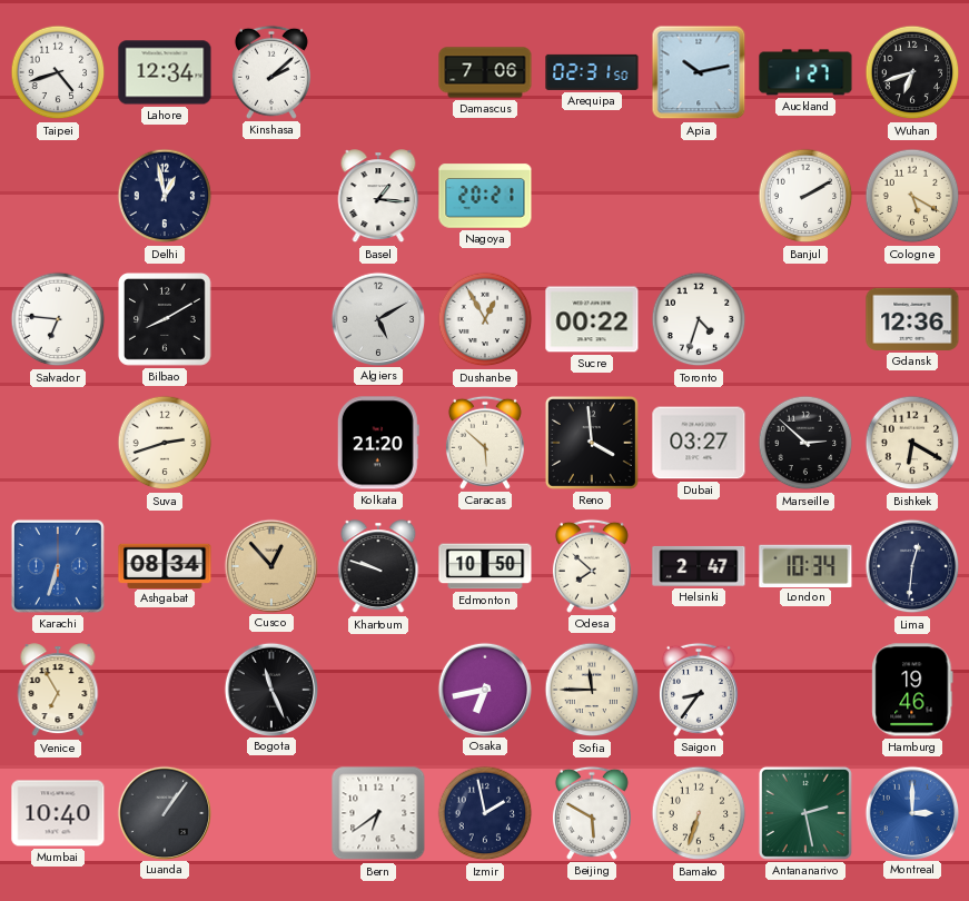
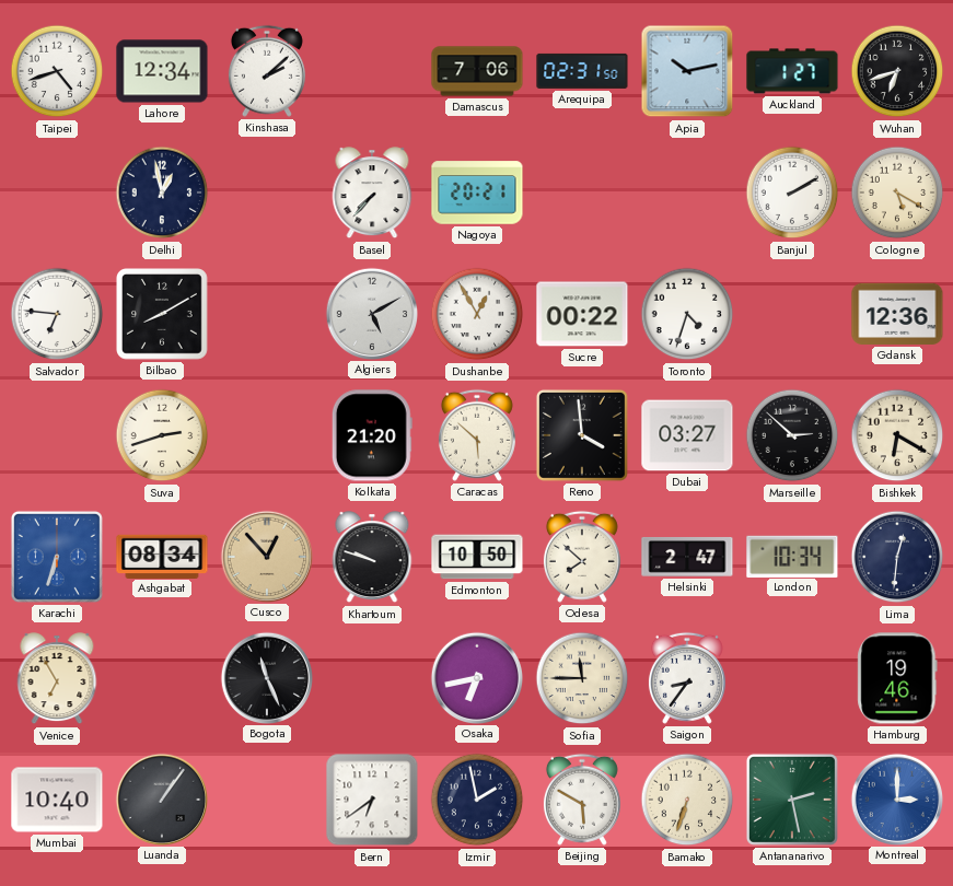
Basel: 1:16 -> 7:37 (372, 194)
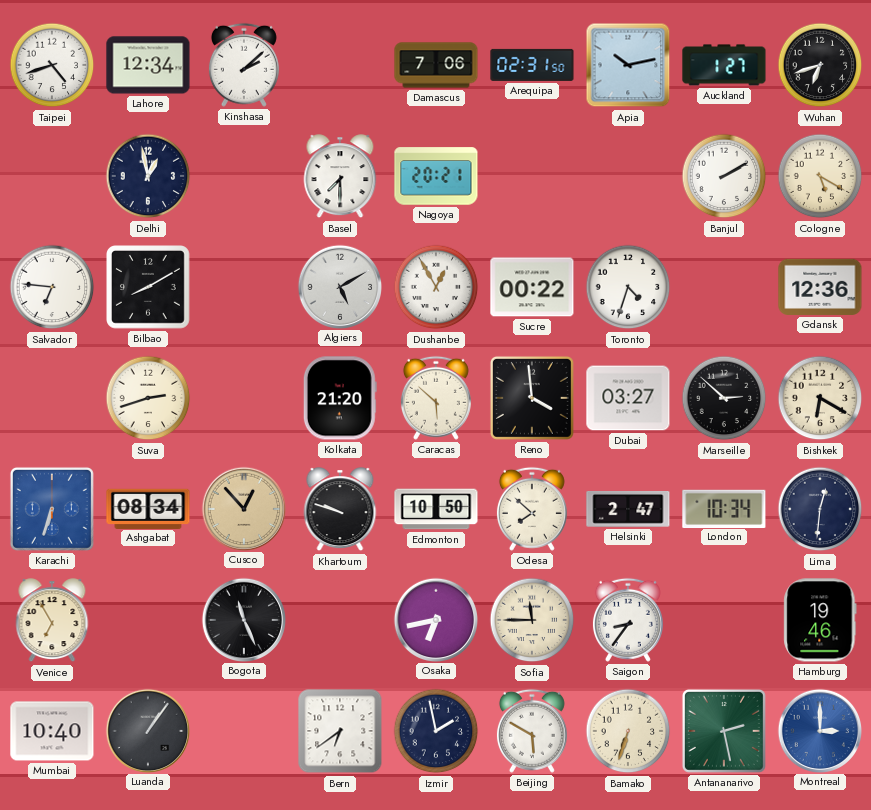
Basel: 7:37 -> 7:30 (340, 177)
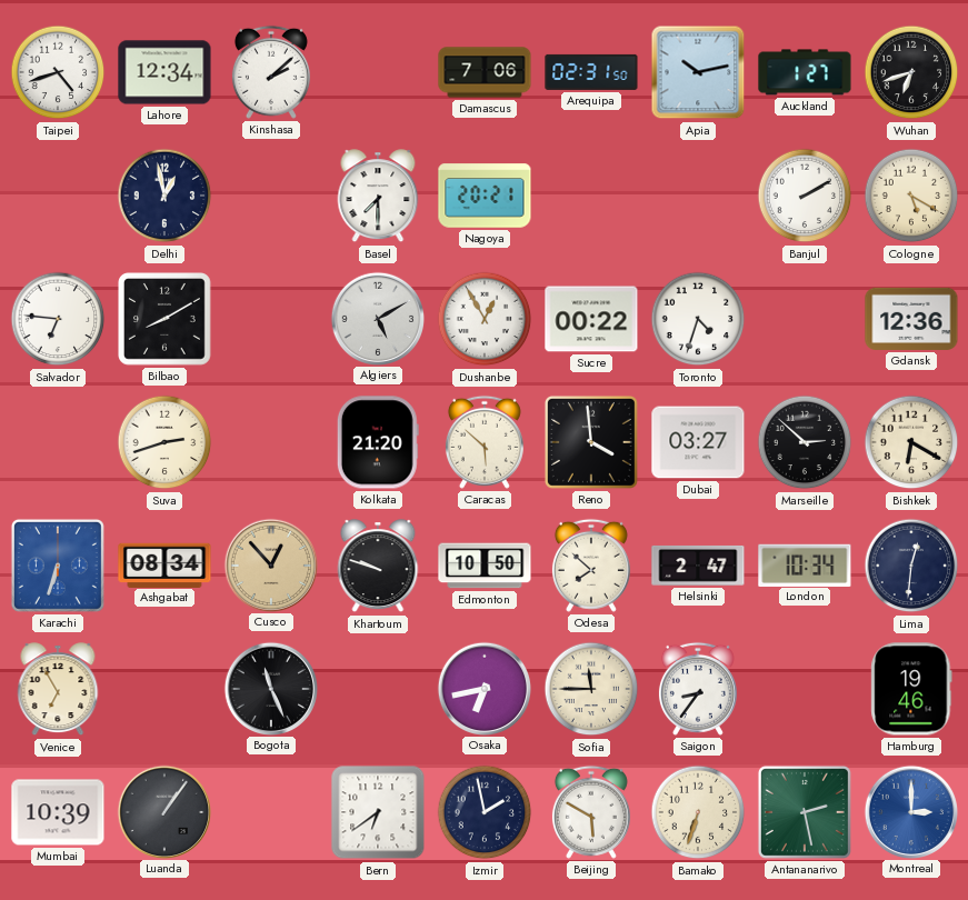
Mumbai: 10:40 -> 10:39 (58, 812)
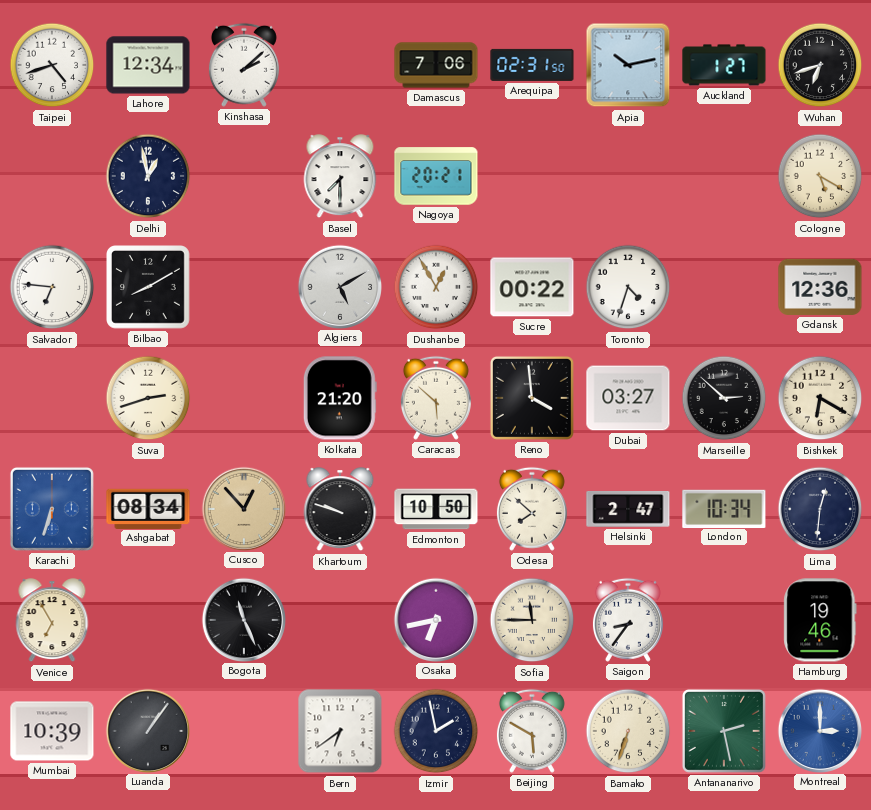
Banjul: 2:10 -> none (805, 196)
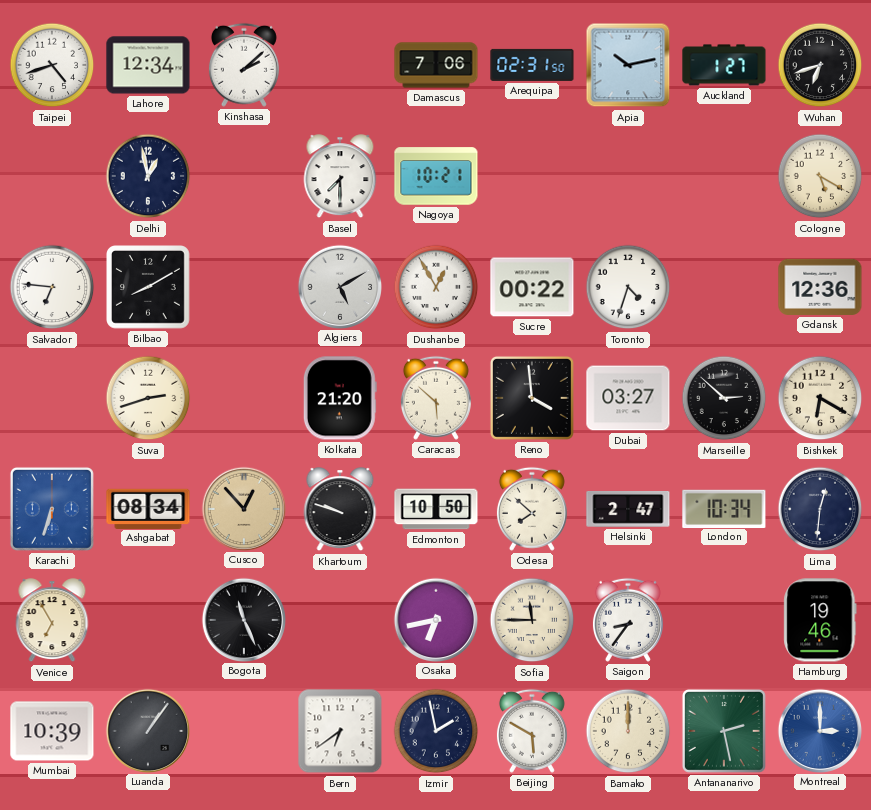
Nagoya: 20:21 -> 10:21 (436, 176)
Bamako: 6:33 -> 12:00 (628, 731)
